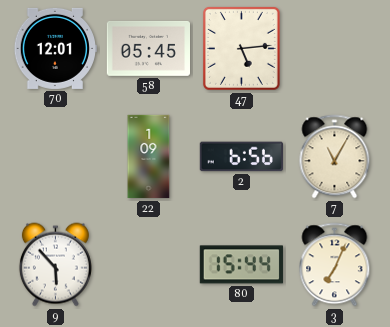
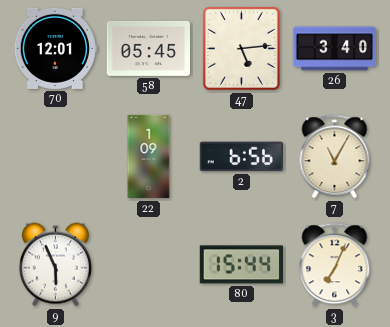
26: none -> 3:40 (335, 49)
9: 5:53 -> 5:56 (55, 265)
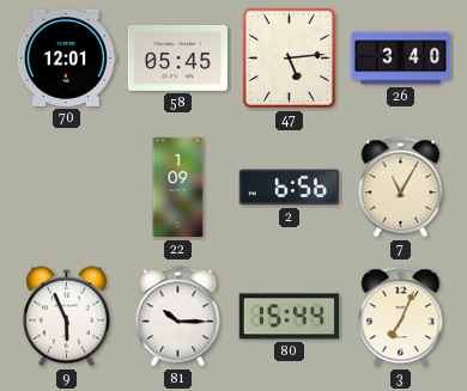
81: none -> 10:15 (178, 317)
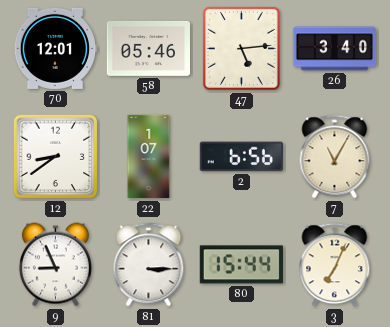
58: 05:45 -> 05:46 (148, 48)
12: none -> 8:39 (56, 157)
22: 1:09 -> 1:07 (149, 157)
9: 5:56 -> 8:56 (55, 265)
81: 10:15 -> 3:15 (149, 265)
